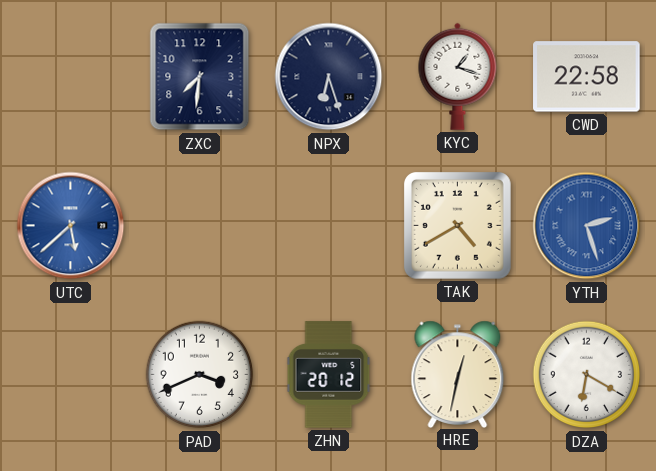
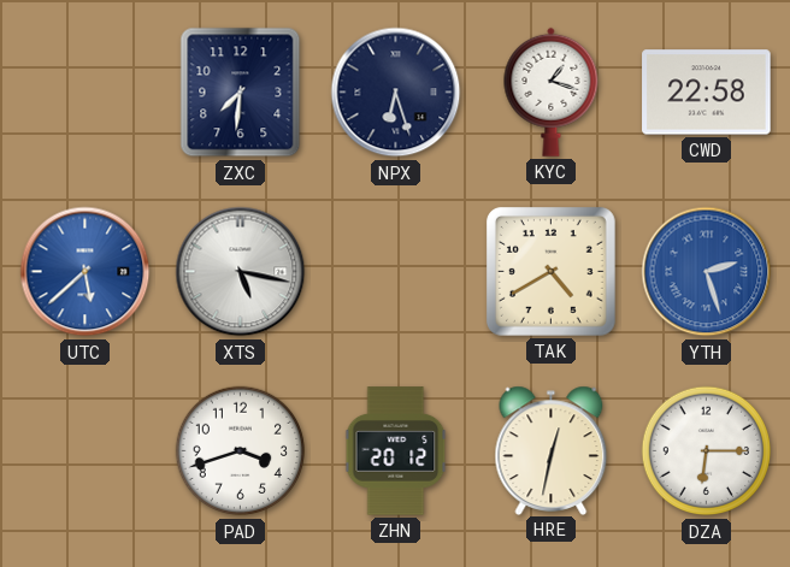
XTS: none -> 5:17 (241, 272)
PAD: 3:41 -> 3:42 (241, 451)
DZA: 6:20 -> 6:15 (707, 451)
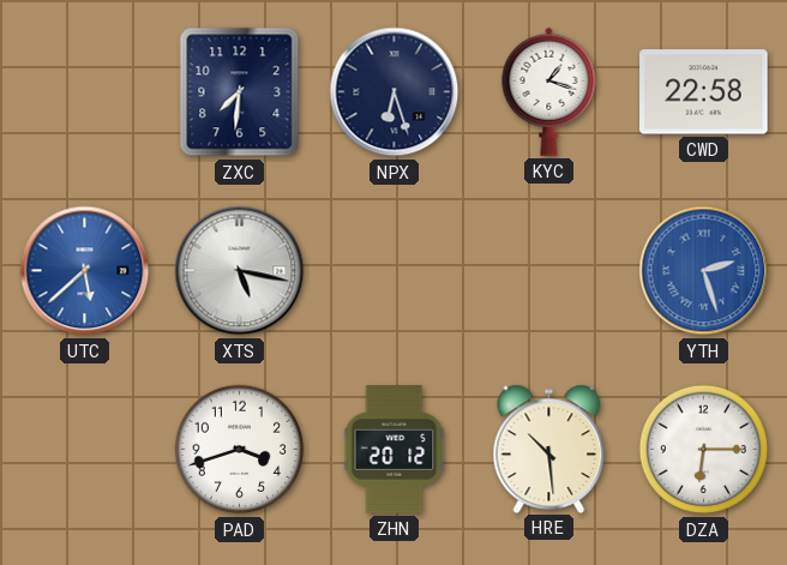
TAK: 4:40 -> none (550, 271)
HRE: 12:32 -> 10:29 (549, 449)
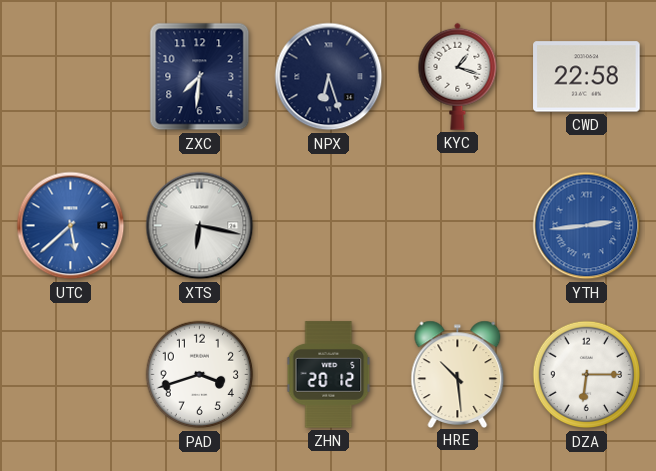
XTS: 5:17 -> 6:17 (200, 226)
YTH: 2:27 -> 2:44 (587, 226)
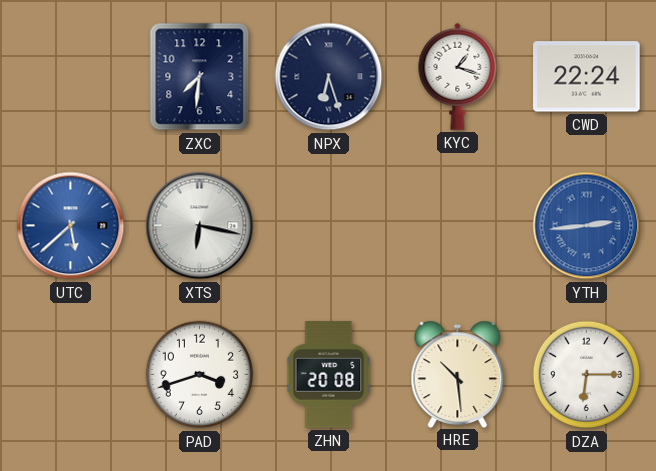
CWD: 22:58 -> 22:24 (587, 77)
ZHN: 20:12 -> 20:08 (329, 375)
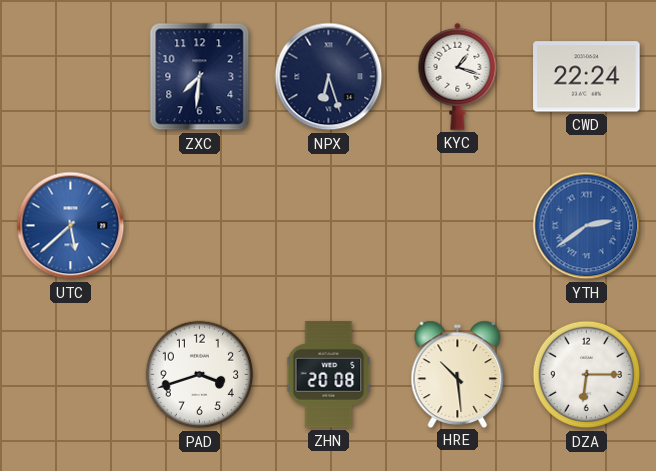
XTS: 6:17 -> none (200, 226)
YTH: 2:44 -> 2:39 (587, 226)
